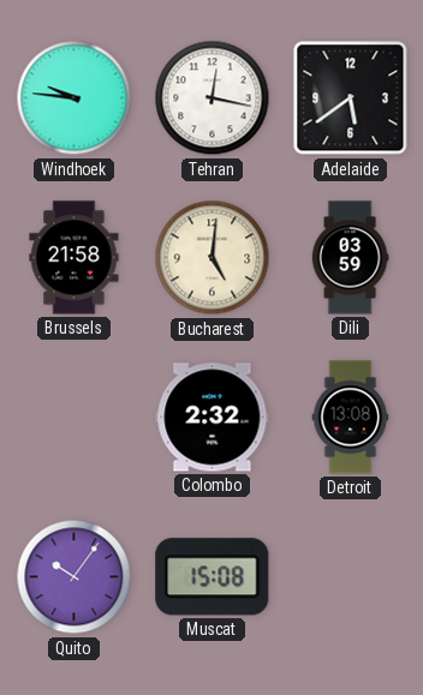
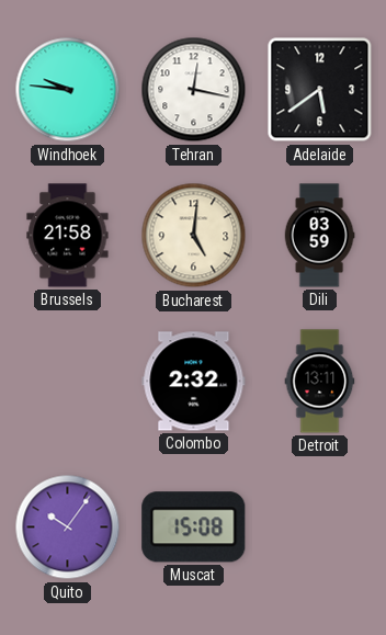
Detroit: 13:08 -> 13:11 (320, 382)
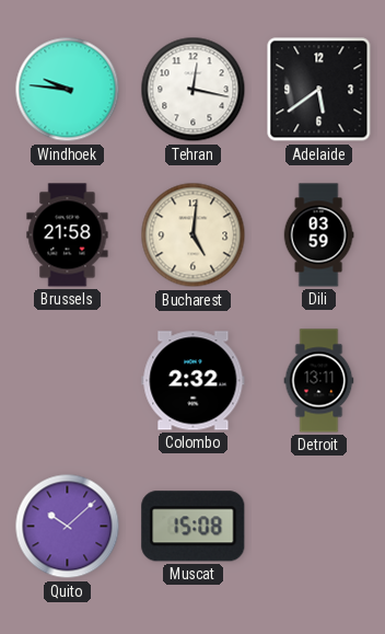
Quito: 10:06 -> 10:08 (68, 527)
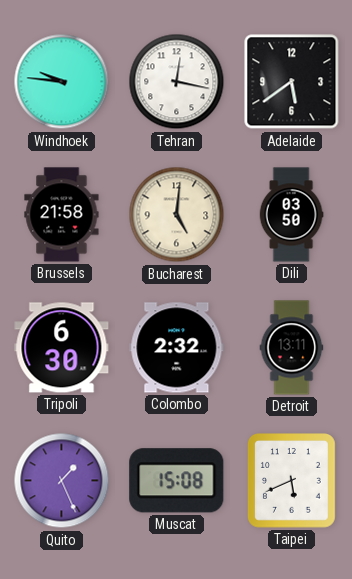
Dili: 03:59 -> 03:50 (291, 215)
Tripoli: none -> 6:30 (62, 348)
Quito: 10:08 -> 1:26 (62, 481)
Taipei: none -> 5:41 (292, 481)
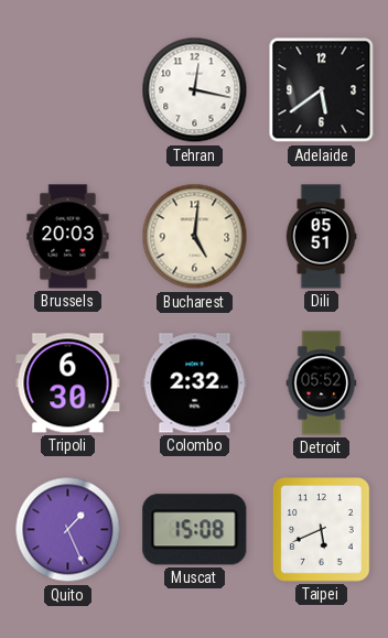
Windhoek: 9:46 -> none (62, 82)
Brussels: 21:58 -> 20:03 (68, 237)
Dili: 03:50 -> 05:51 (321, 237)
Detroit: 13:11 -> 05:52 (322, 383)
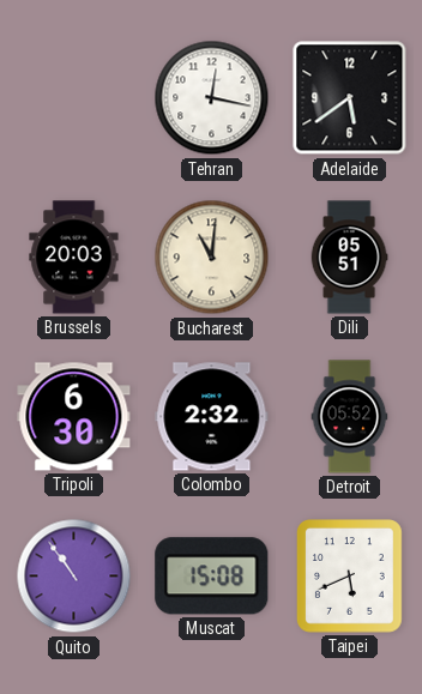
Bucharest: 5:01 -> 11:01 (212, 258)
Quito: 1:26 -> 10:54 (74, 577)
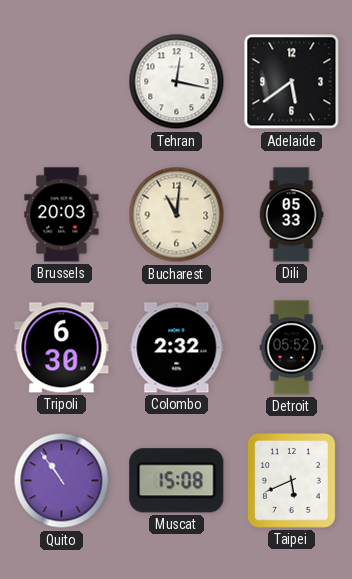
Dili: 05:51 -> 05:33 (291, 215)
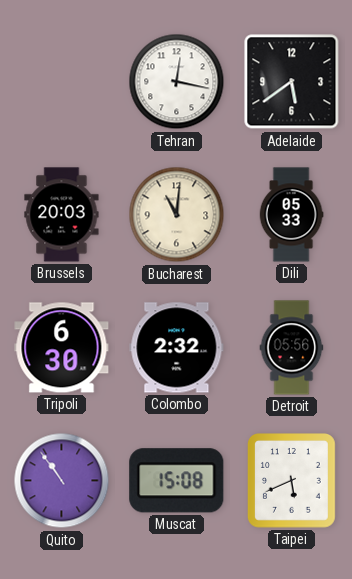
Detroit: 05:52 -> 05:56 (292, 348)
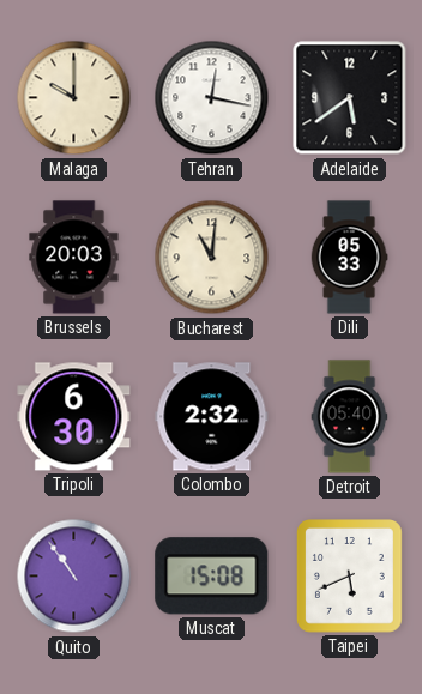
Malaga: none -> 10:00 (74, 98)
Detroit: 05:56 -> 05:40 (350, 417)
